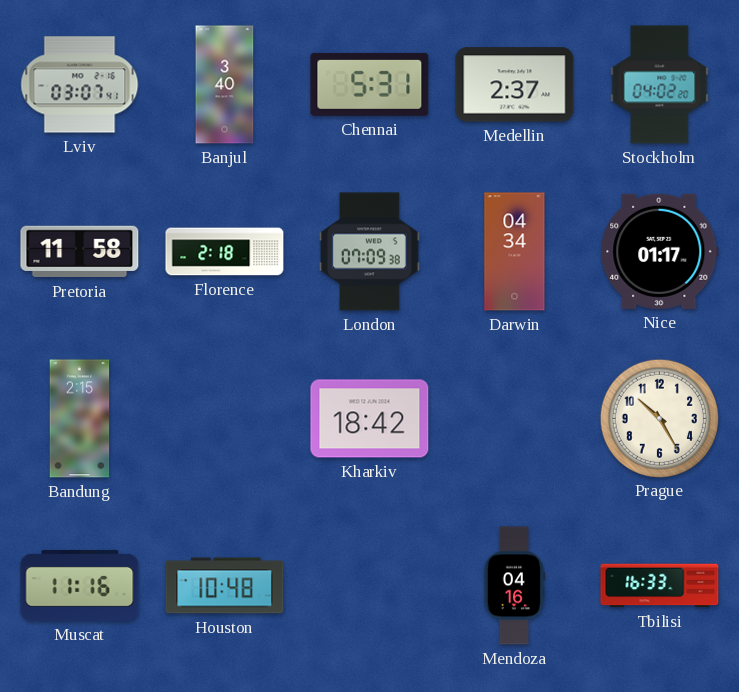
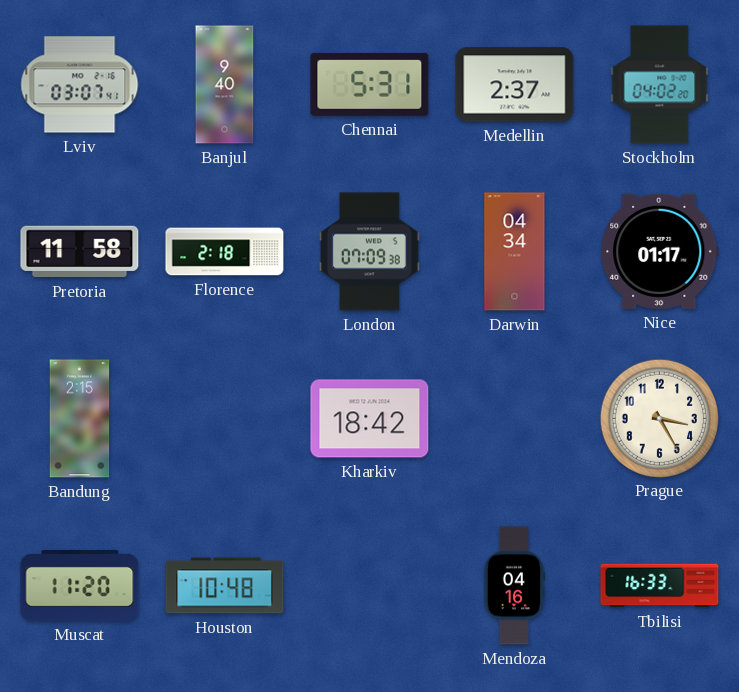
Banjul: 3:40 -> 9:40 (225, 85)
Prague: 10:25 -> 3:25 (659, 418)
Muscat: 11:16 -> 11:20 (80, 585)
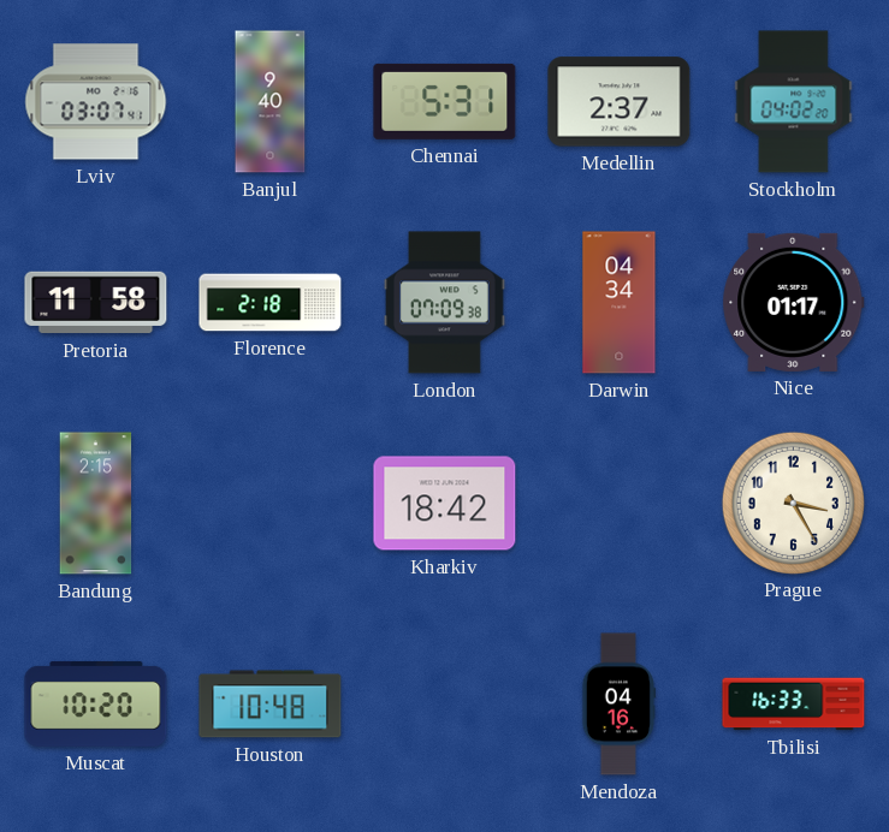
Muscat: 11:20 -> 10:20 (96, 703)
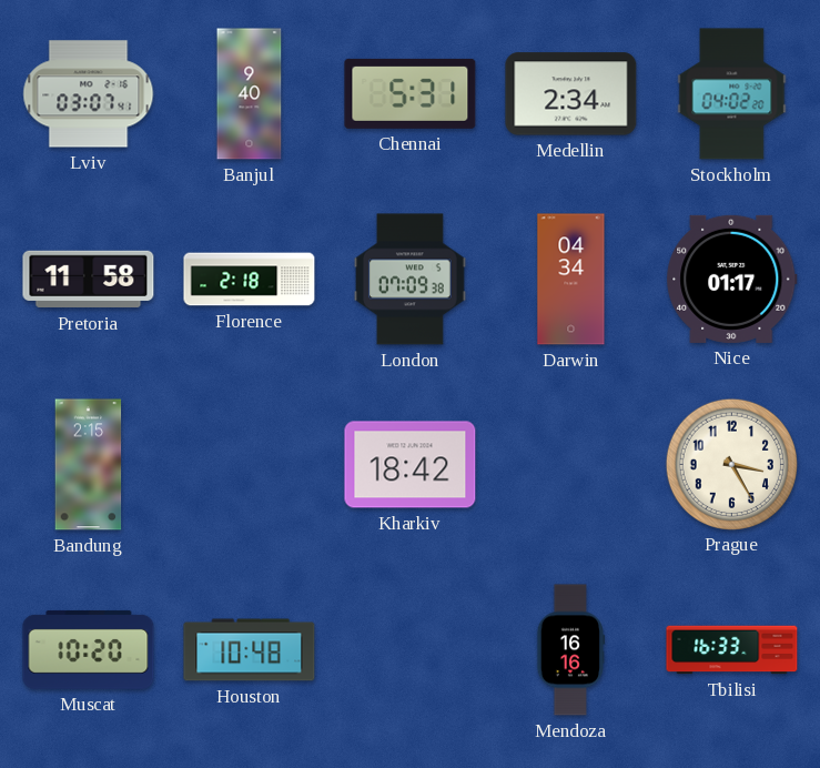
Medellin: 2:37 -> 2:34 (571, 94)
Mendoza: 04:16 -> 16:16 (570, 650)
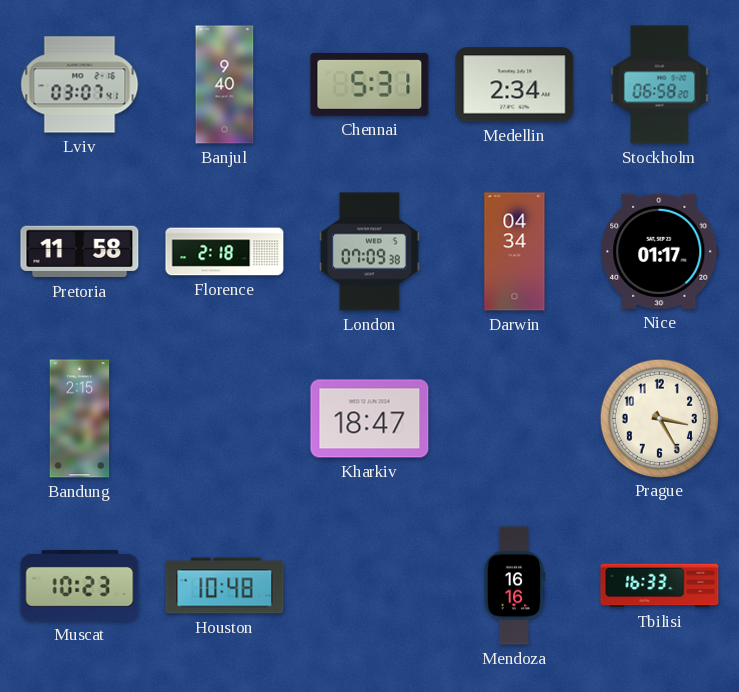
Stockholm: 04:02 -> 06:58 (660, 85)
Kharkiv: 18:42 -> 18:47 (370, 419)
Muscat: 10:20 -> 10:23 (80, 585)
